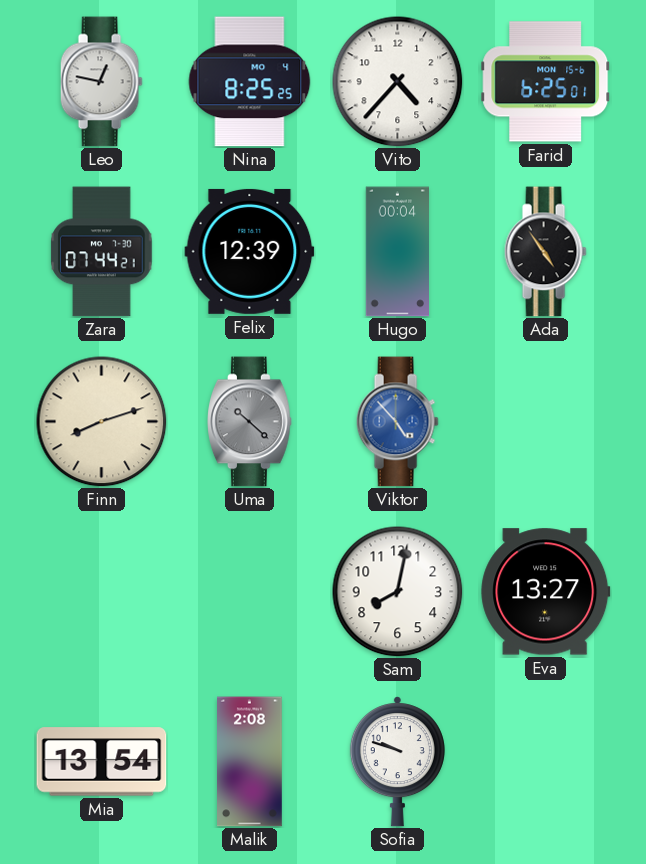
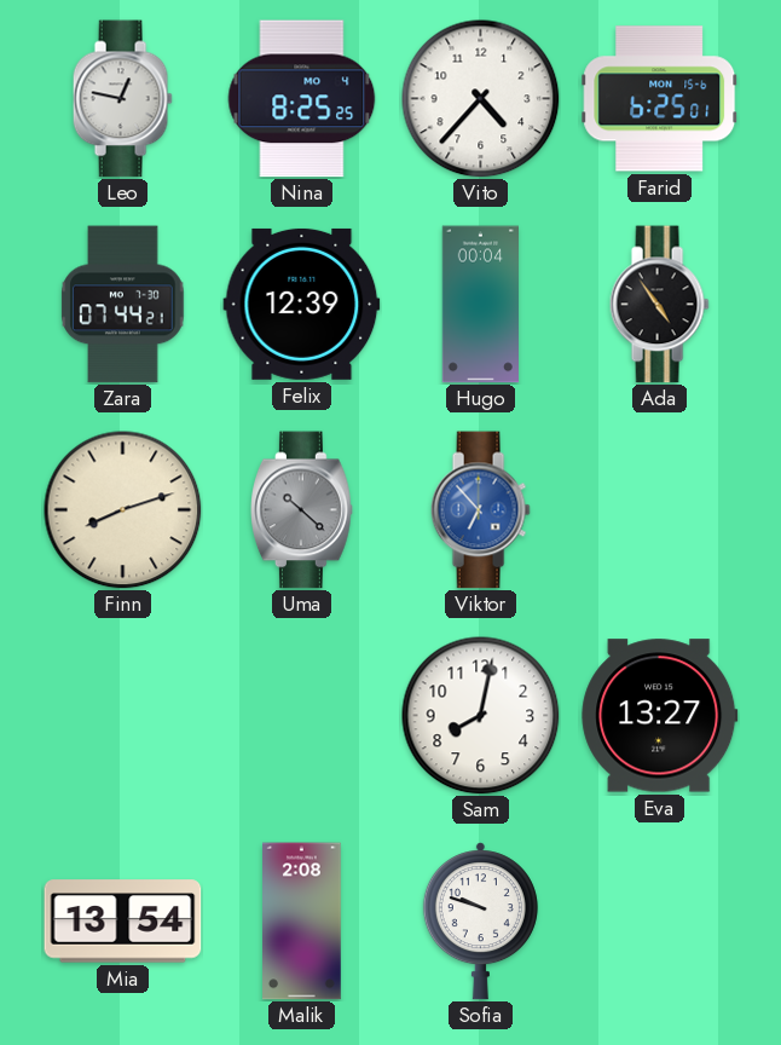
Viktor: 4:53 -> 6:53 (480, 510)
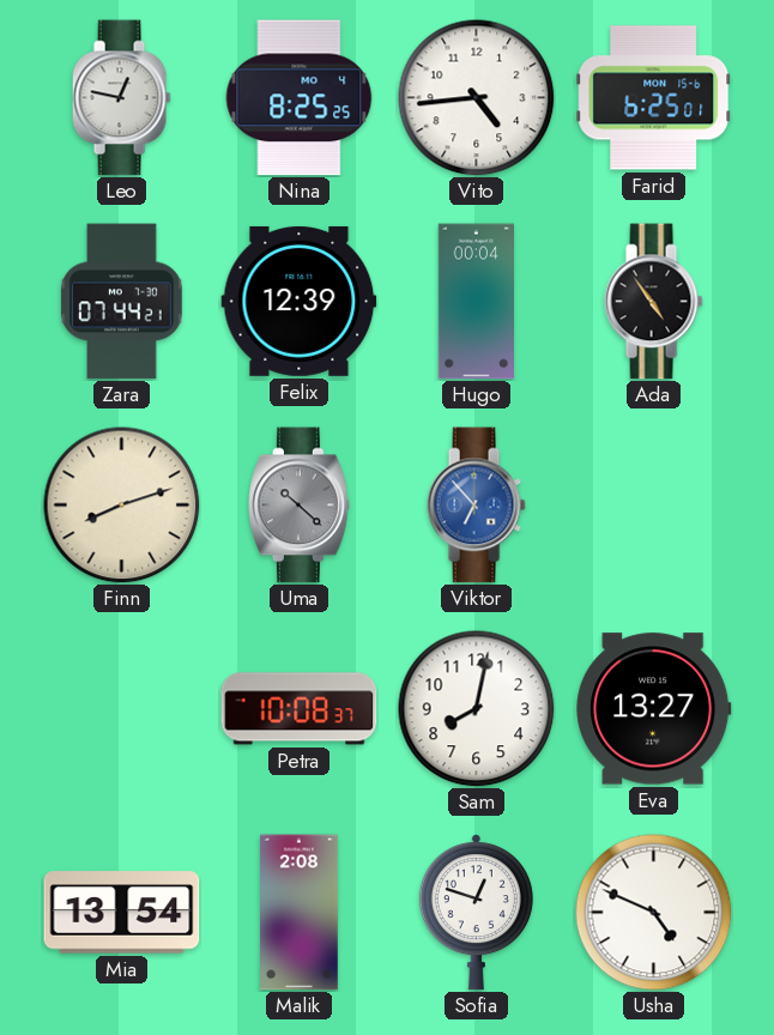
Vito: 4:37 -> 4:44 (477, 98)
Petra: none -> 10:08 (300, 709)
Sofia: 9:48 -> 12:48 (476, 913)
Usha: none -> 4:49 (654, 913)
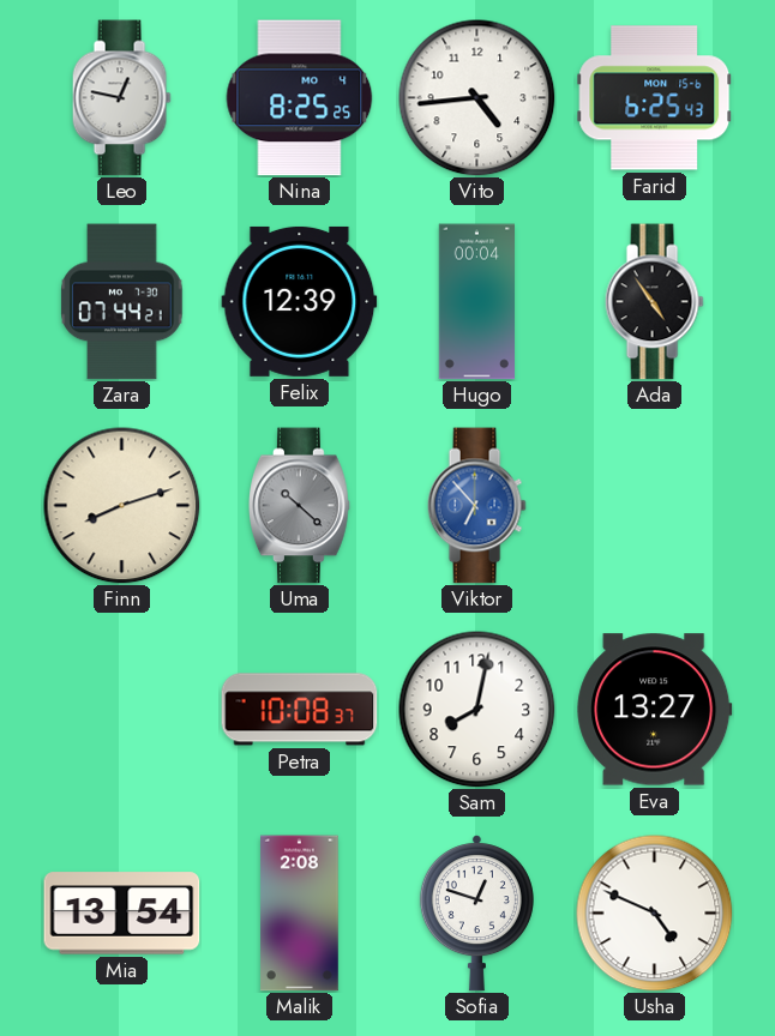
Farid: 6:25:01 -> 6:25:43 (655, 98)
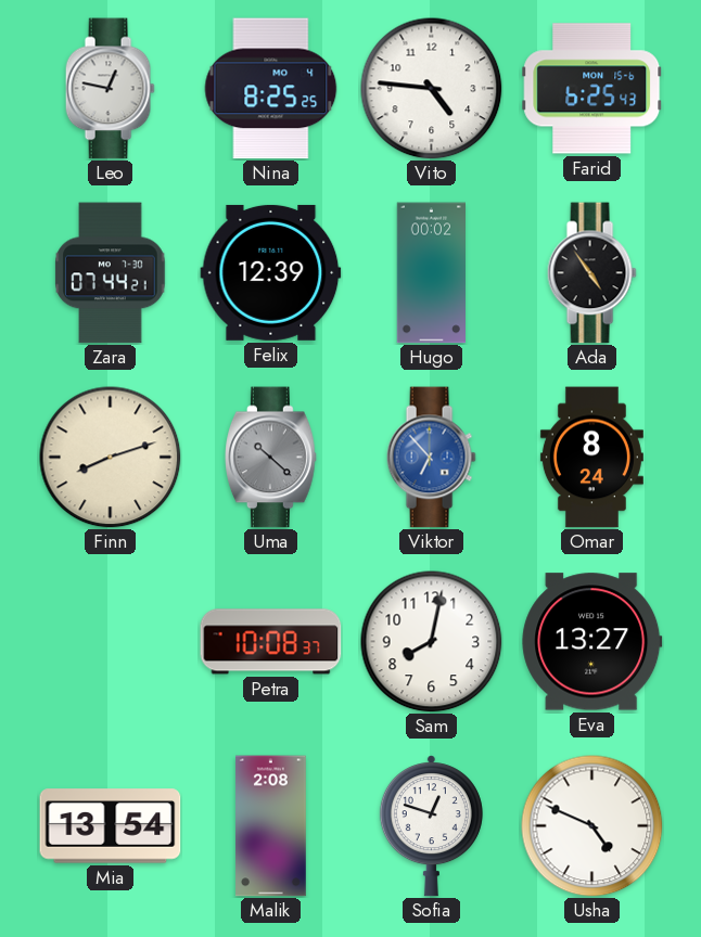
Vito: 4:44 -> 4:46 (432, 89)
Hugo: 00:04 -> 00:02 (431, 273)
Omar: none -> 8:24 (591, 458)
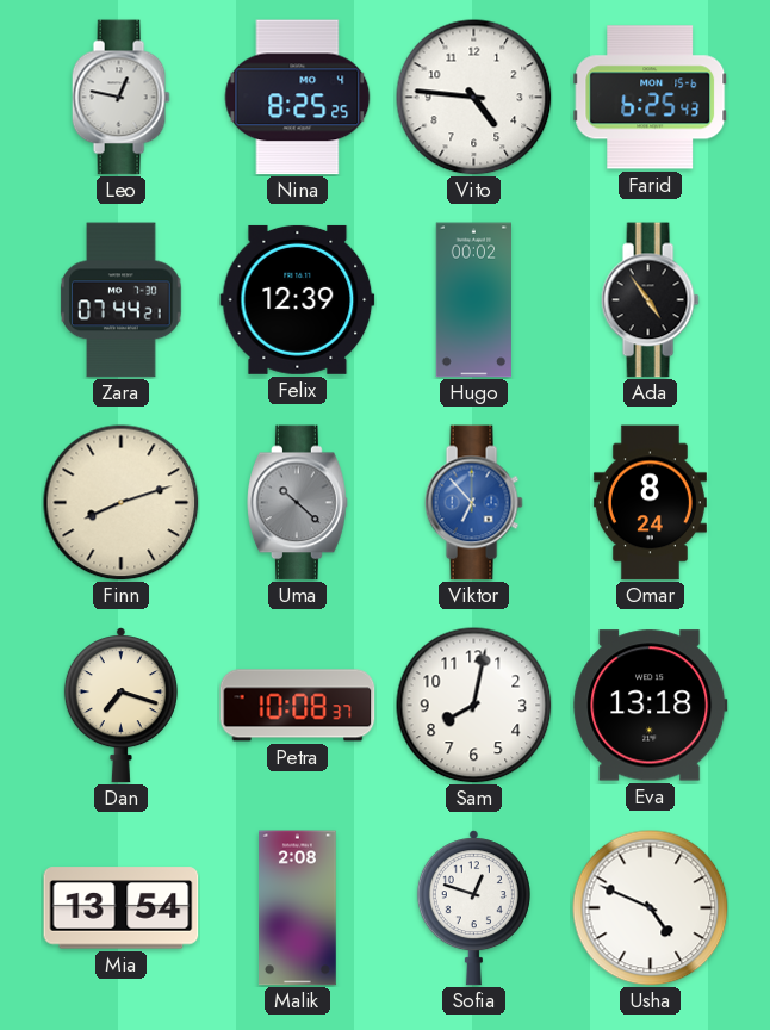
Dan: none -> 7:18 (120, 706)
Eva: 13:27 -> 13:18 (651, 706)
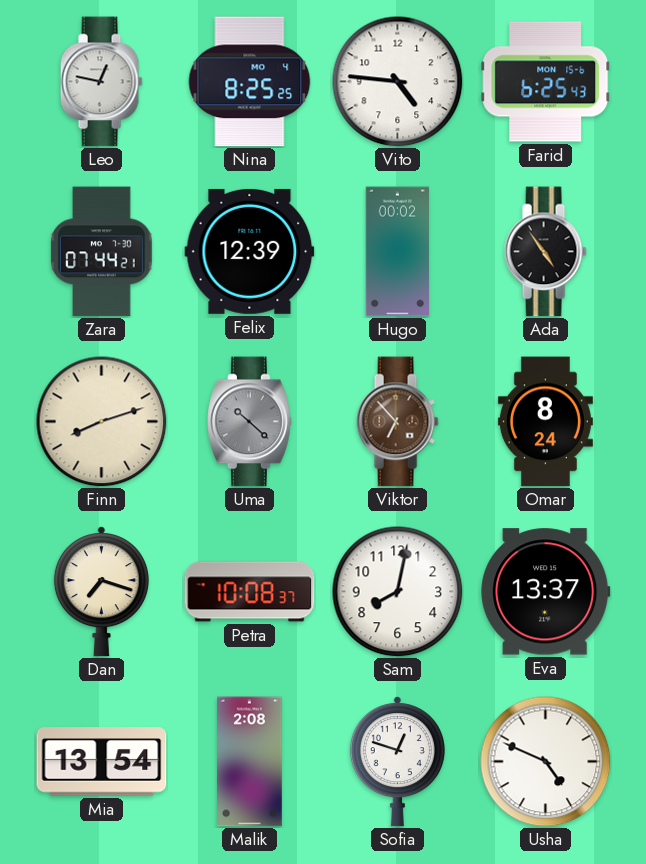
Viktor dial: blue -> brown (397, 422)
Eva: 13:18 -> 13:37 (546, 592)
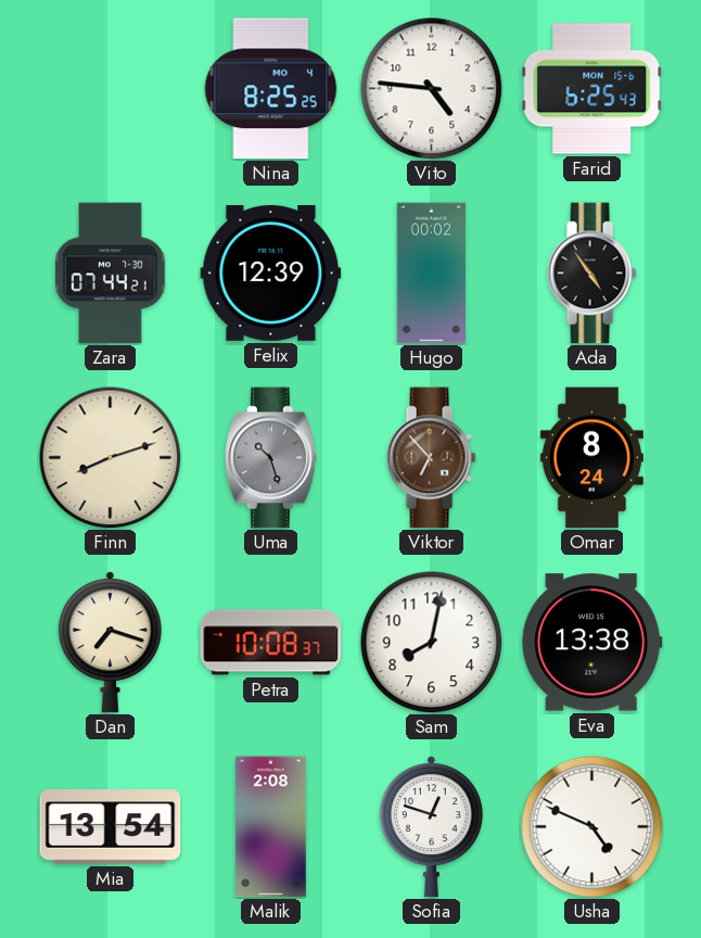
Leo: 12:47 -> none (101, 82)
Uma: 10:22 -> 10:27 (271, 458)
Eva: 13:37 -> 13:38 (592, 643)
